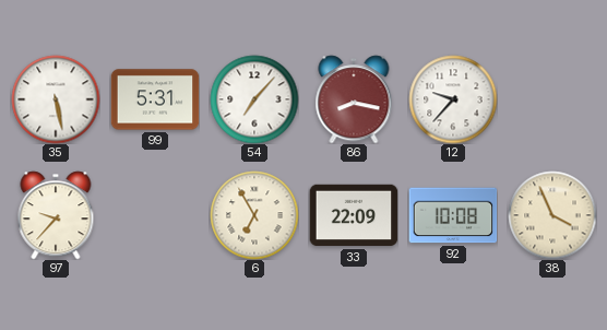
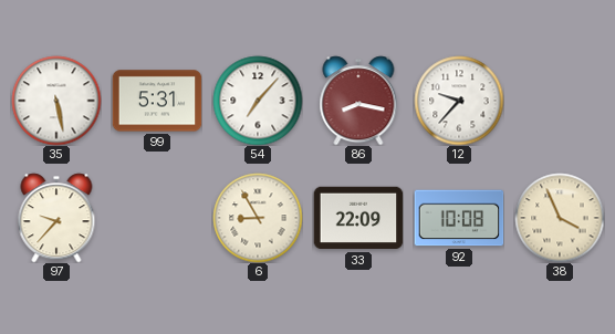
6: 6:55 -> 8:55 (258, 218)
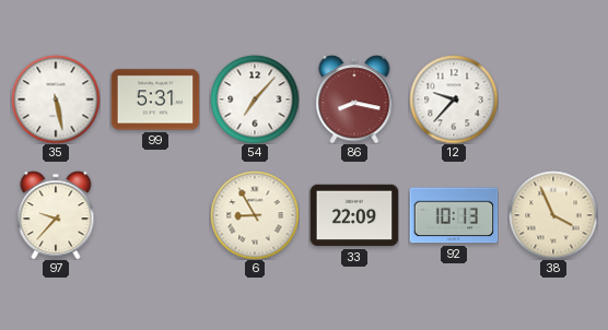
92: 10:08 -> 10:13 (454, 215)
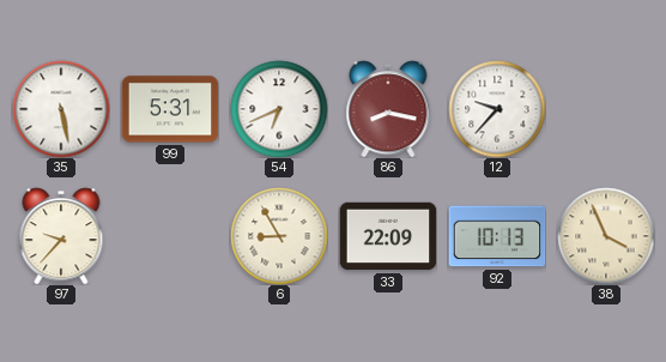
54: 7:07 -> 6:41 (279, 109)
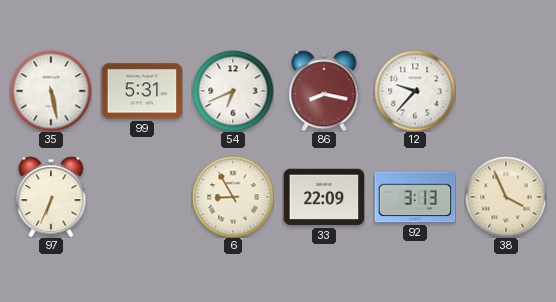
97: 9:37 -> 6:34 (51, 197)
92: 10:13 -> 3:13 (415, 197)
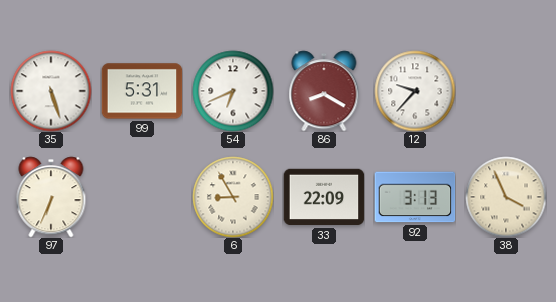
35: 5:28 -> 5:27 (51, 91)
86: 8:17 -> 8:20 (324, 91)
